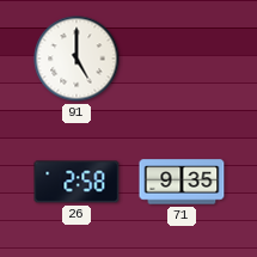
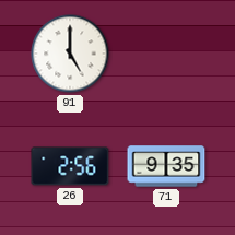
26: 2:58 -> 2:56 (70, 166)
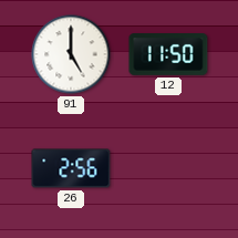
12: none -> 11:50 (168, 55)
71: 9:35 -> none (166, 166)
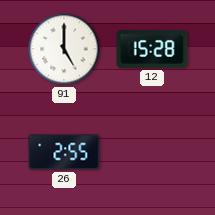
12: 11:50 -> 15:28 (152, 50)
26: 2:56 -> 2:55 (64, 152)
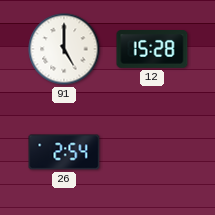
26: 2:55 -> 2:54 (64, 152)
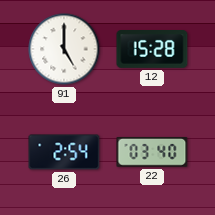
22: none -> 03:40 (152, 152)
